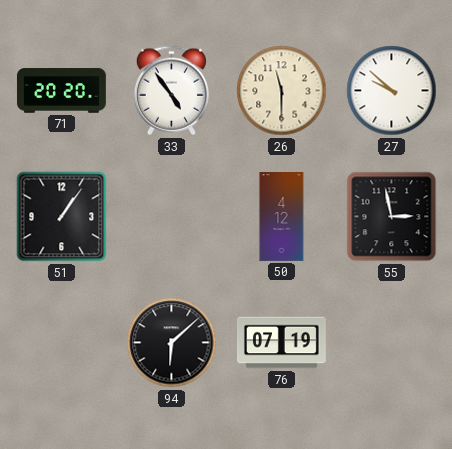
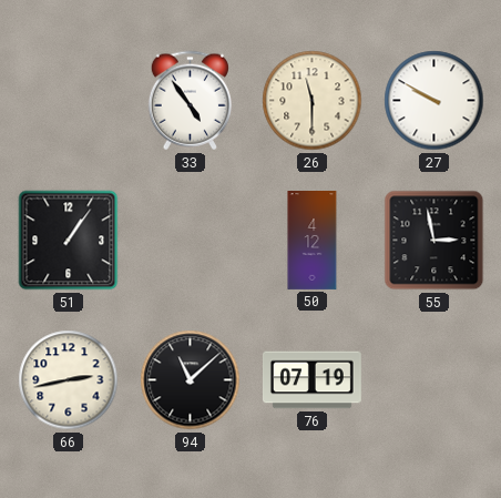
71: 20:20 -> none (61, 91)
27: 9:52 -> 9:50 (434, 101)
66: none -> 2:43 (69, 380)
94: 6:08 -> 11:08 (191, 380)
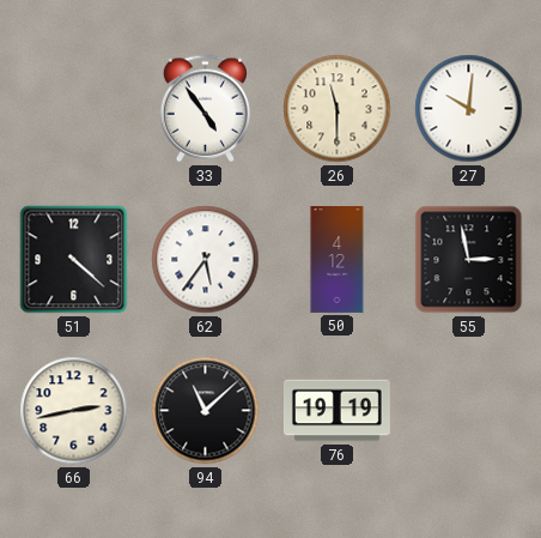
27: 9:50 -> 10:01 (469, 109)
51: 1:06 -> 4:22 (74, 260)
62: none -> 5:36 (206, 260)
76: 07:19 -> 19:19 (336, 411)
